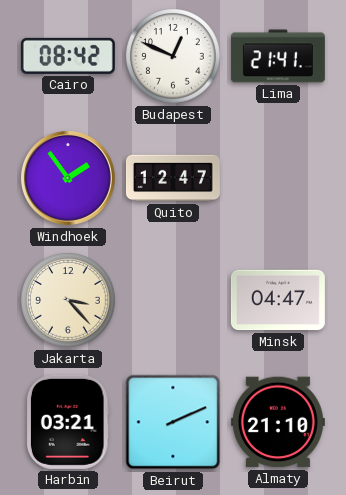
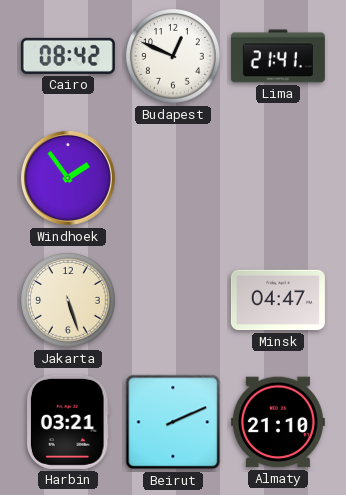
Quito: 12:47 -> none (173, 178)
Jakarta: 3:23 -> 5:27 (69, 301)
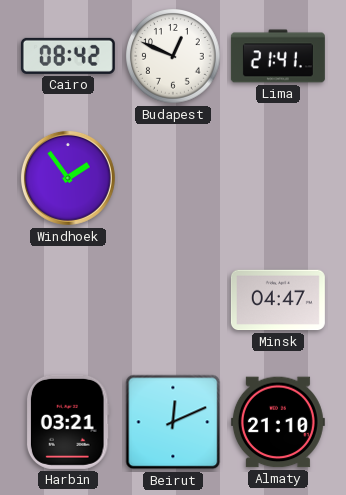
Jakarta: 5:27 -> none (69, 301)
Beirut: 2:11 -> 12:11 (173, 422)
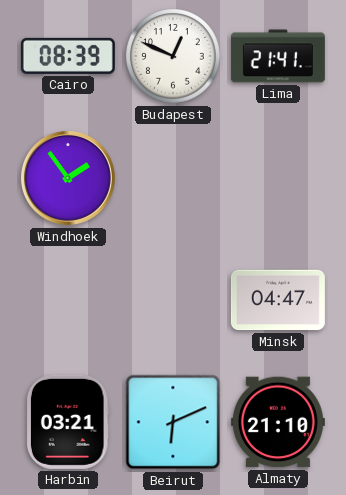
Cairo: 08:42 -> 08:39 (68, 56)
Beirut: 12:11 -> 6:11 (173, 422)
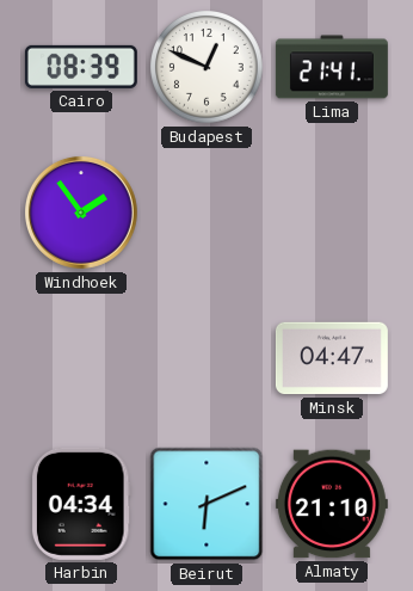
Harbin: 03:21 -> 04:34 (81, 504)
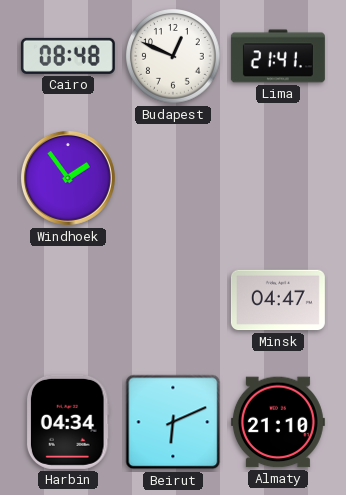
Cairo: 08:39 -> 08:48 (68, 56)
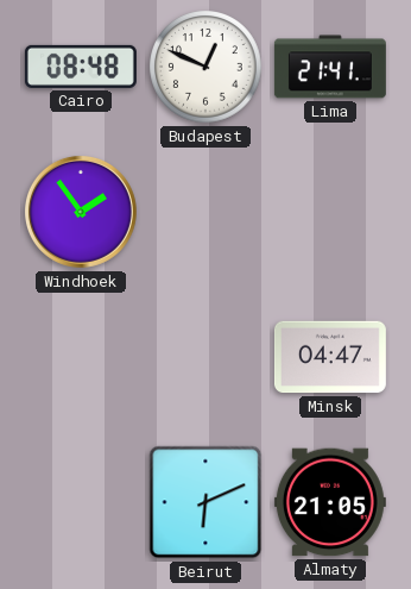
Harbin: 04:34 -> none (68, 422)
Almaty: 21:10 -> 21:05 (330, 502)
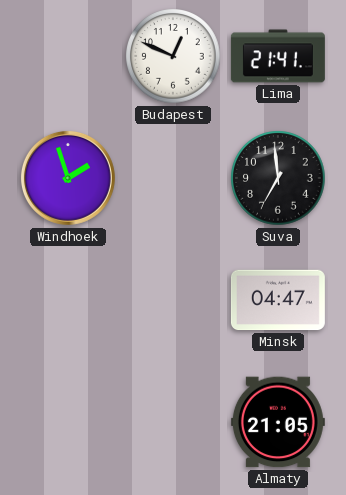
Cairo: 08:48 -> none (81, 67)
Windhoek: 1:54 -> 1:57 (68, 178)
Suva: none -> 6:59 (279, 179)
Beirut: 6:11 -> none (205, 502)
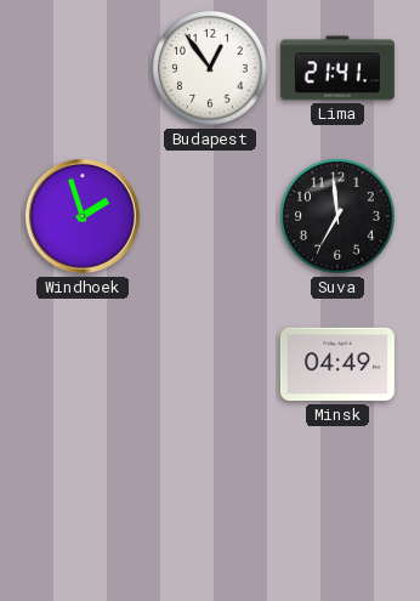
Budapest: 12:49 -> 12:54 (211, 69)
Minsk: 04:47 -> 04:49 (337, 364)
Almaty: 21:05 -> none (278, 422)
